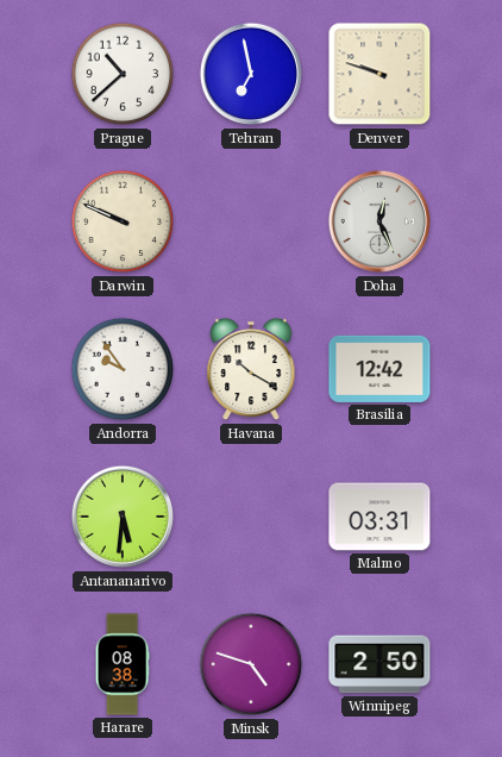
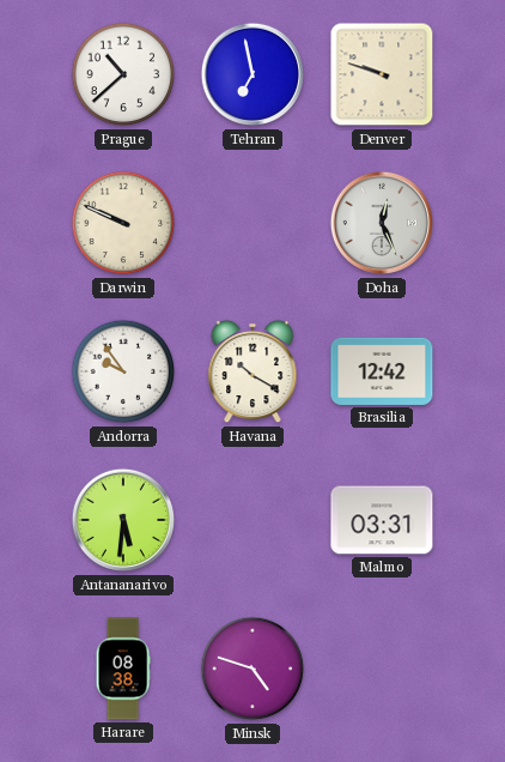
Winnipeg: 2:50 -> none (379, 664)
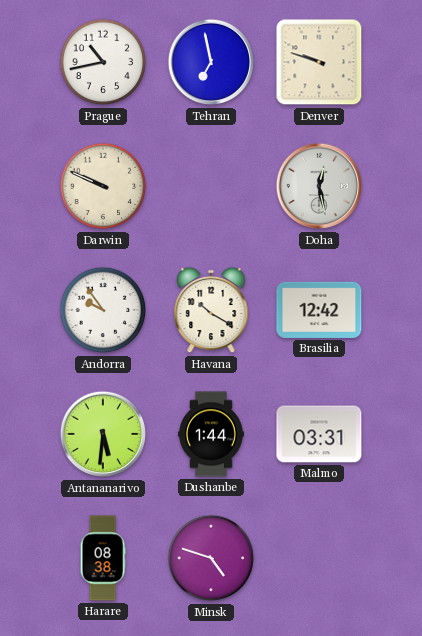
Prague: 10:38 -> 10:43 (103, 62)
Doha: 12:26 -> 12:28 (319, 186)
Dushanbe: none -> 1:44 (211, 434)
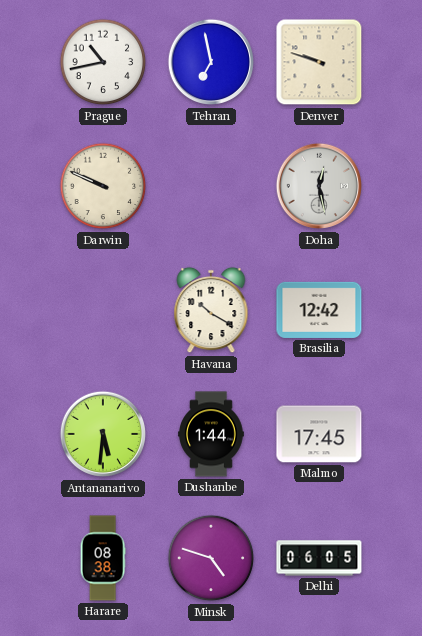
Andorra: 9:54 -> none (103, 310)
Malmo: 03:31 -> 17:45 (319, 434)
Delhi: none -> 06:05 (319, 558)
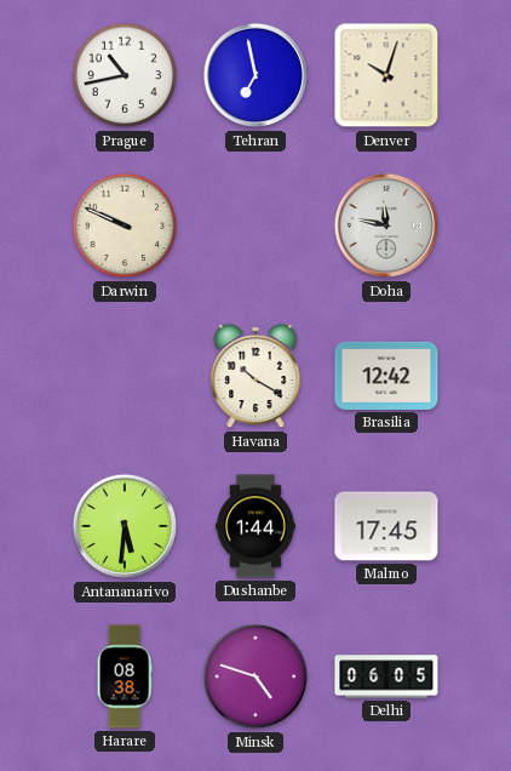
Denver: 9:48 -> 10:03 (386, 75)
Doha: 12:28 -> 11:47 (386, 225)
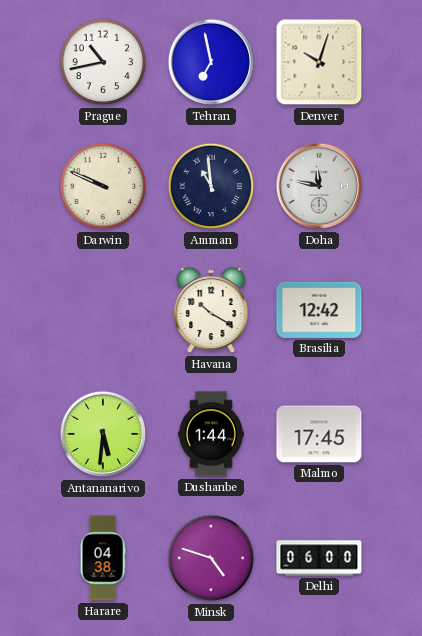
Amman: none -> 10:59 (211, 186)
Harare: 08:38 -> 04:38 (103, 558)
Delhi: 06:05 -> 06:00 (319, 558)
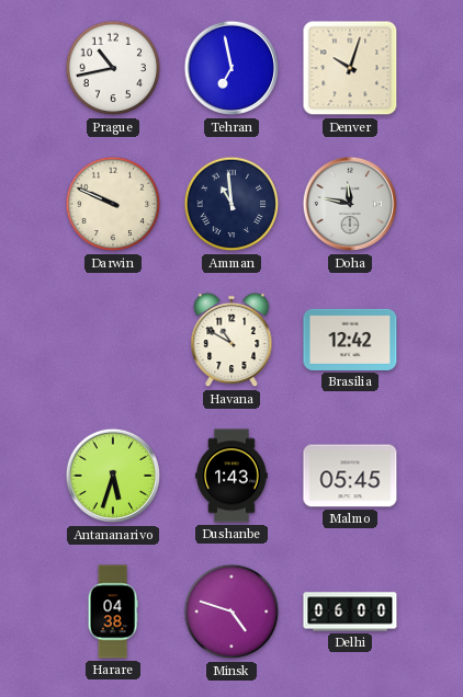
Havana: 10:20 -> 10:50 (231, 340)
Antananarivo: 5:31 -> 5:33 (113, 476)
Dushanbe: 1:44 -> 1:43 (231, 476)
Malmo: 17:45 -> 05:45 (350, 476)
